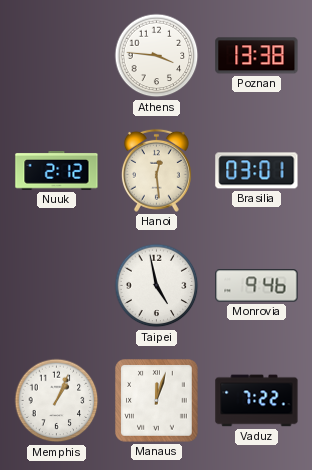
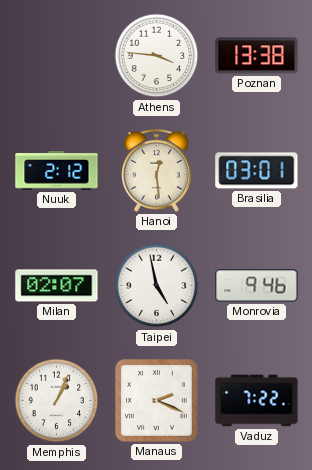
Milan: none -> 02:07 (57, 286)
Manaus: 12:03 -> 2:19 (157, 401)
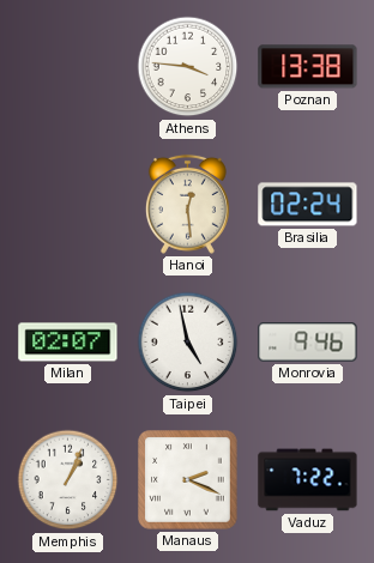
Nuuk: 2:12 -> none (57, 171)
Brasilia: 03:01 -> 02:24 (308, 205)
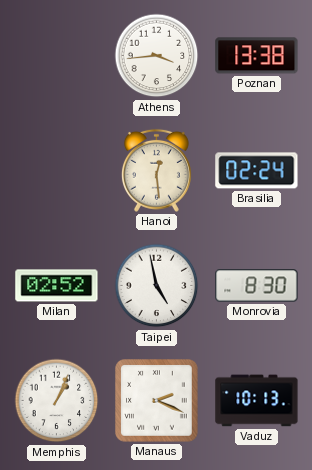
Athens: 3:46 -> 3:44 (157, 56)
Milan: 02:07 -> 02:52 (57, 286)
Monrovia: 9:46 -> 8:30 (257, 286)
Vaduz: 7:22 -> 10:13 (257, 401)
